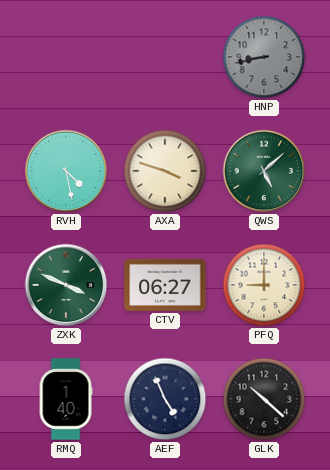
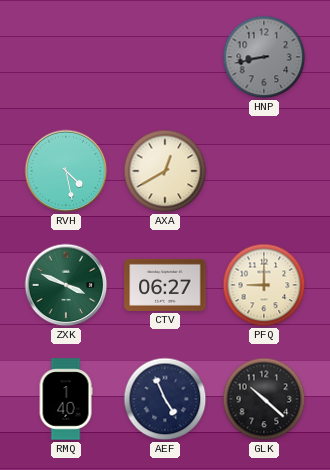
AXA: 3:48 -> 12:40 (165, 171)
QWS: 5:08 -> none (264, 171)
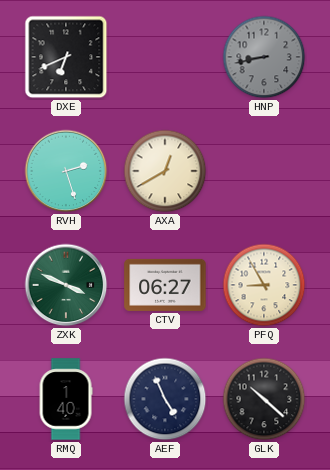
DXE: none -> 6:41 (66, 57)
RVH: 4:28 -> 2:27 (66, 171)
PFQ: 9:00 -> 8:55 (264, 285)
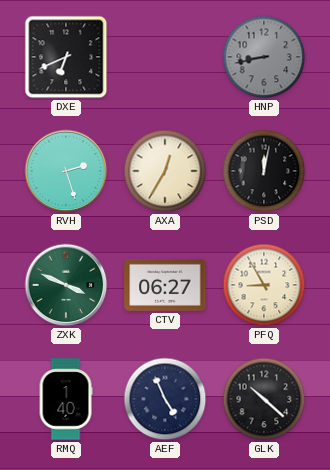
AXA: 12:40 -> 12:35 (165, 171)
PSD: none -> 12:02 (264, 171)
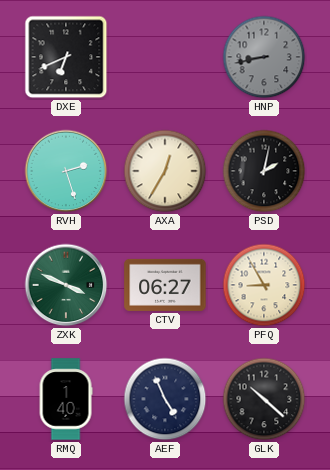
PSD: 12:02 -> 2:02 (264, 171)
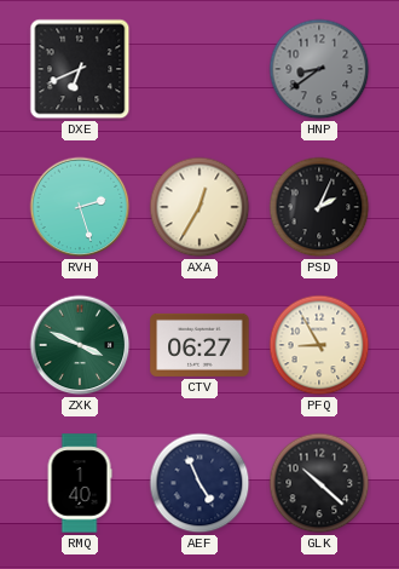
HNP: 8:43 -> 8:39 (319, 69)
PSD: 2:02 -> 2:04 (319, 207)
